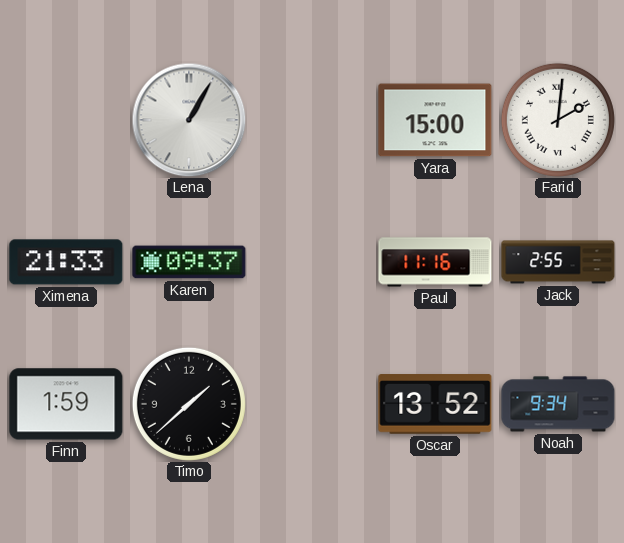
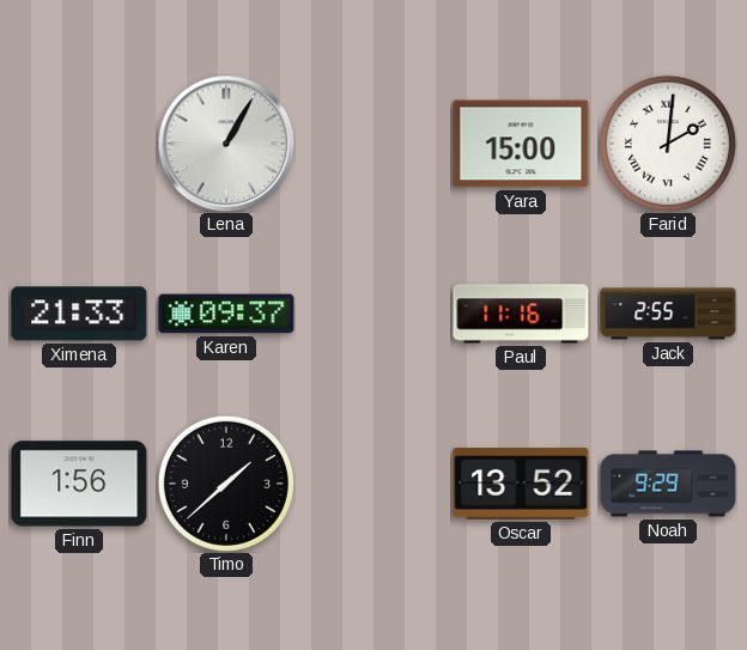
Finn: 1:59 -> 1:56 (79, 484)
Noah: 9:34 -> 9:29 (668, 484)
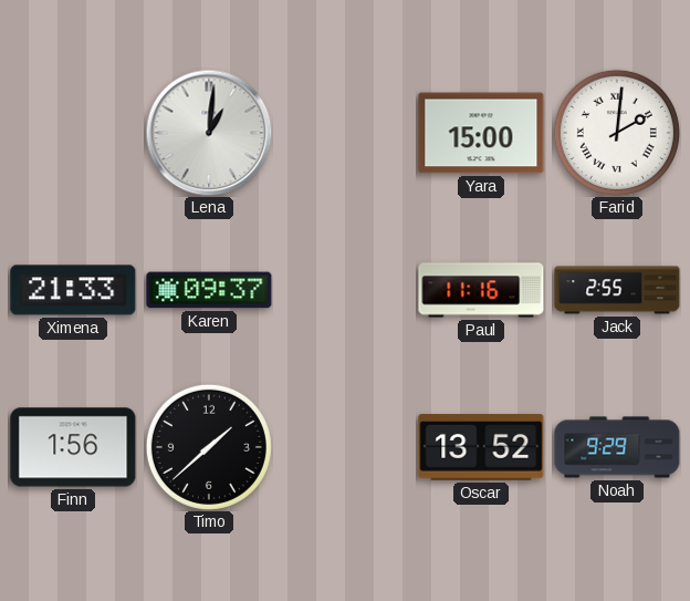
Lena: 1:05 -> 1:01 (209, 133)
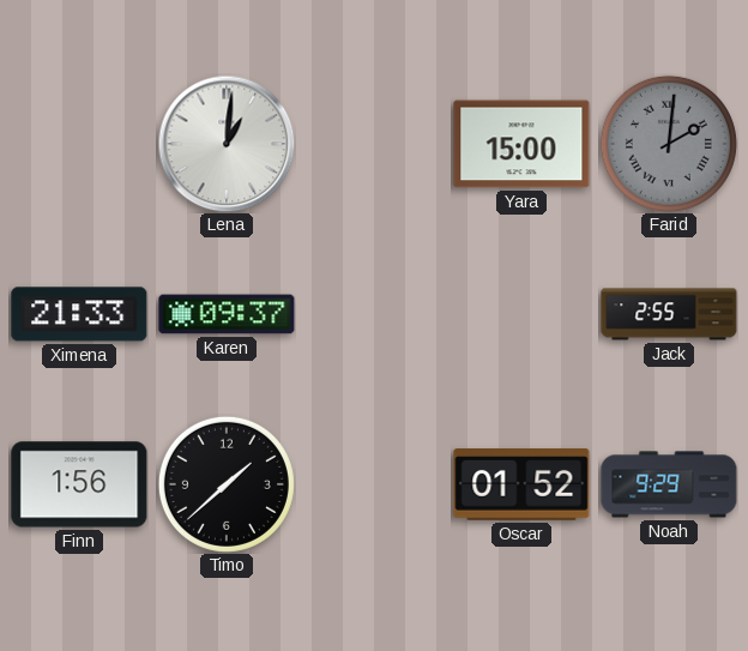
Farid dial: white -> grey (669, 144)
Paul: 11:16 -> none (481, 290)
Oscar: 13:52 -> 01:52 (521, 484)
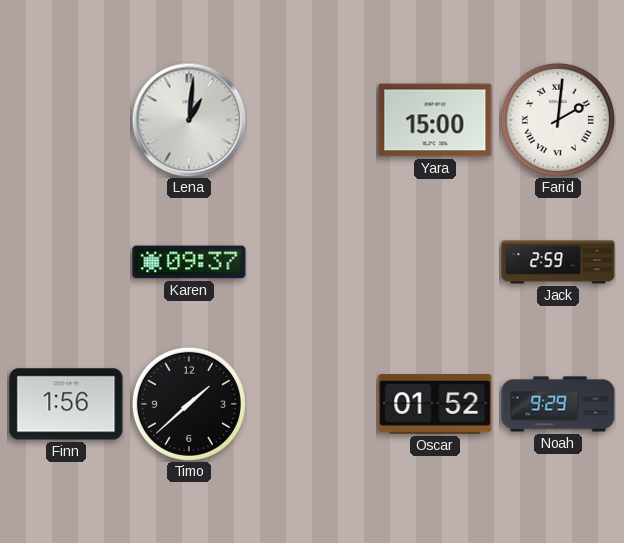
Farid dial: grey -> white (558, 120)
Ximena: 21:33 -> none (79, 314)
Jack: 2:55 -> 2:59 (558, 262)
